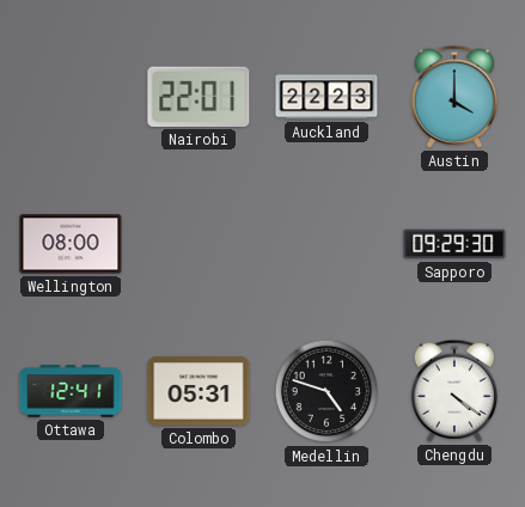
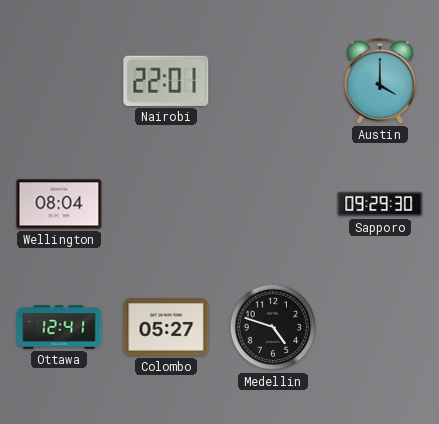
Auckland: 22:23 -> none (326, 97)
Wellington: 08:00 -> 08:04 (59, 204)
Colombo: 05:31 -> 05:27 (166, 327)
Chengdu: 4:21 -> none (454, 391)
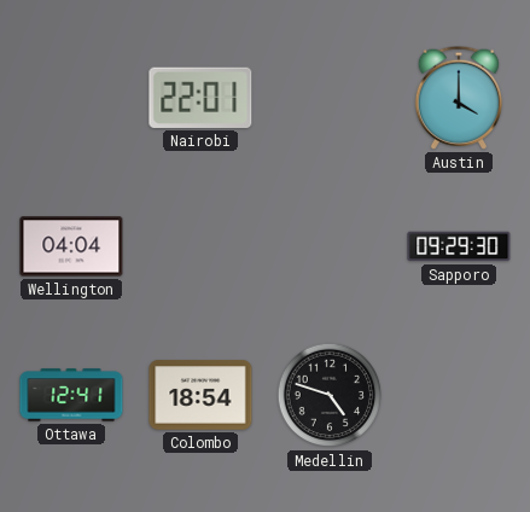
Wellington: 08:04 -> 04:04 (71, 246)
Colombo: 05:27 -> 18:54 (200, 395)
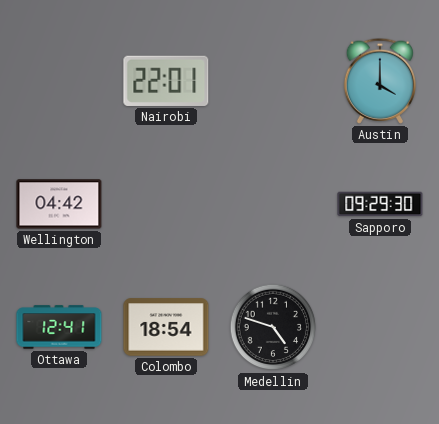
Wellington: 04:04 -> 04:42 (59, 204)
